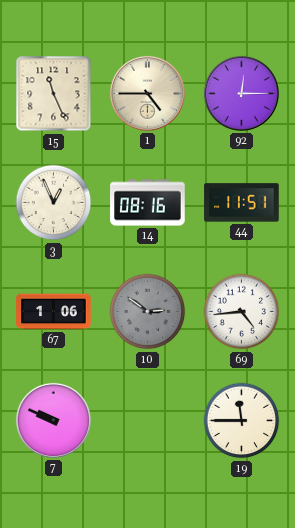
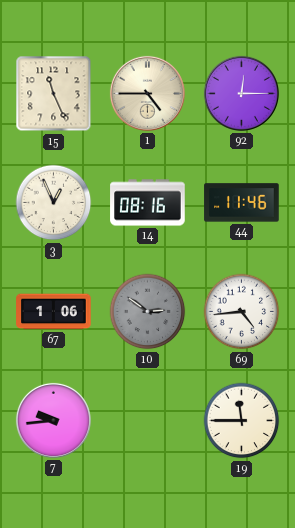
44: 11:51 -> 11:46 (242, 203)
7: 9:49 -> 9:44 (53, 420)
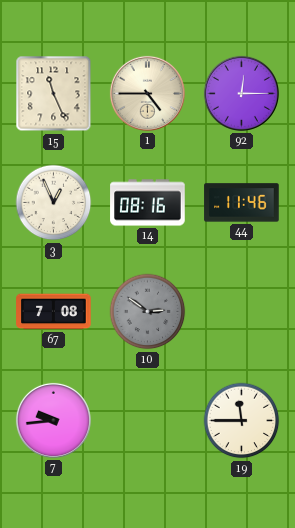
67: 1:06 -> 7:08 (54, 312)
69: 4:44 -> none (242, 312)
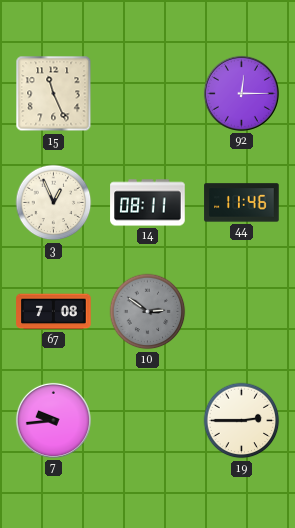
1: 4:45 -> none (147, 93)
14: 08:16 -> 08:11 (148, 203)
19: 11:45 -> 2:45 (242, 421)
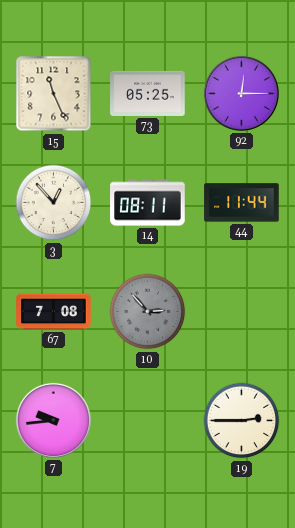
73: none -> 05:25 (148, 93)
3: 12:56 -> 12:53 (54, 203)
44: 11:46 -> 11:44 (242, 203)
10: 2:51 -> 2:53 (148, 312)
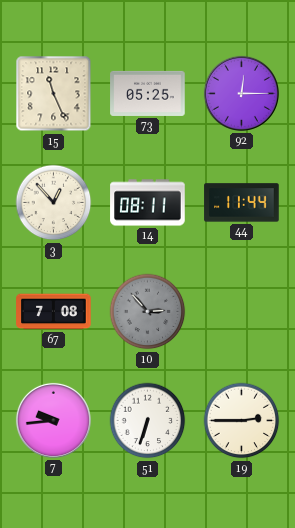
51: none -> 6:33 (148, 421)
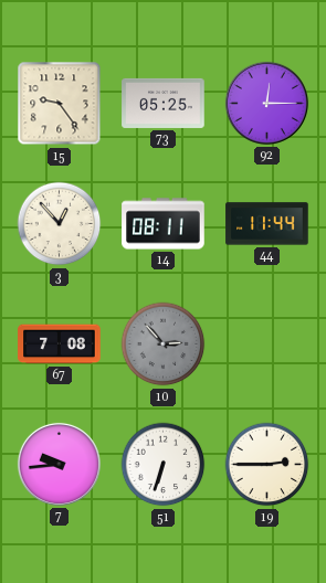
15: 11:26 -> 9:24 (60, 104)
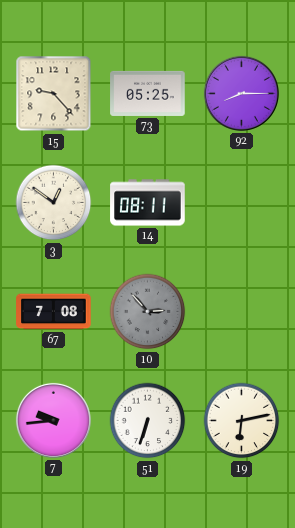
15: 9:24 -> 9:23 (54, 94)
92: 12:15 -> 8:15 (241, 93)
3: 12:53 -> 12:51 (54, 203)
44: 11:44 -> none (267, 224)
19: 2:45 -> 6:13 (242, 421)
